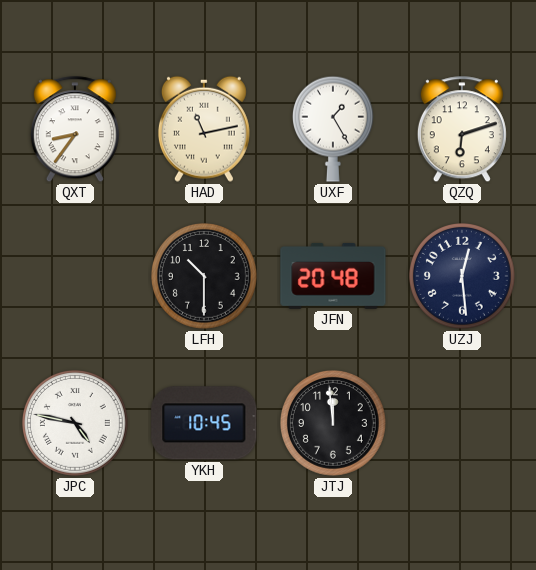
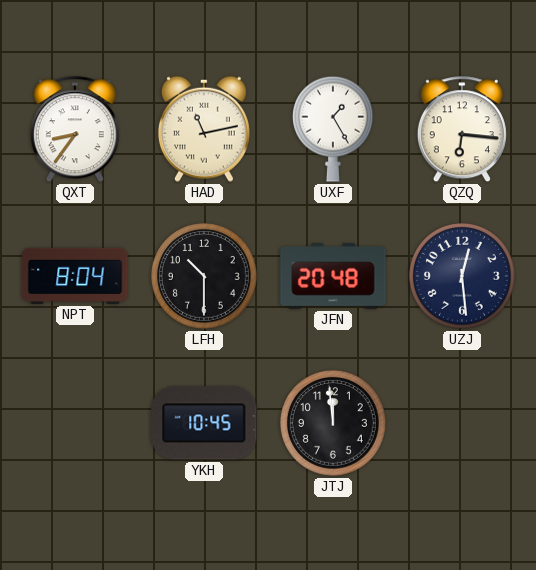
QZQ: 6:12 -> 6:16 (462, 130)
NPT: none -> 8:04 (75, 276)
JPC: 4:47 -> none (75, 423)
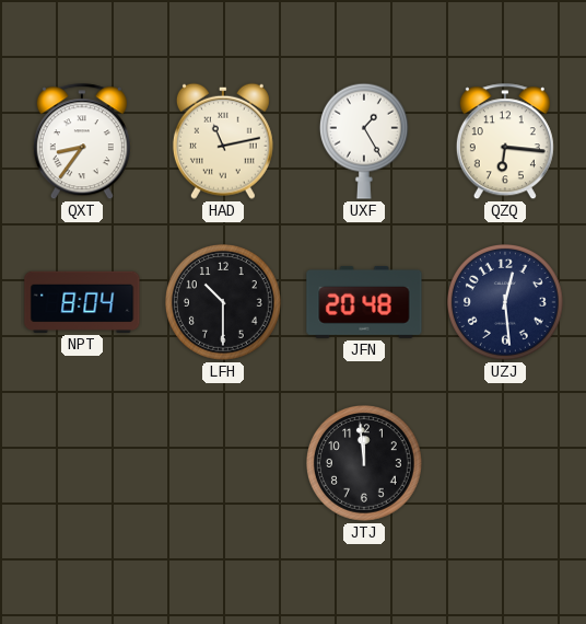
YKH: 10:45 -> none (204, 423)
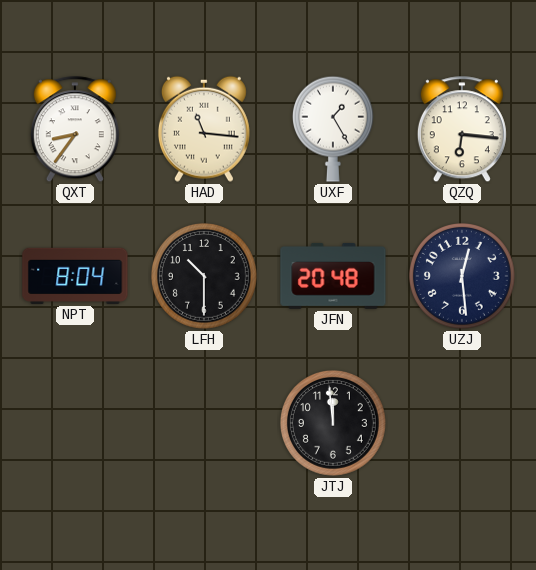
HAD: 11:13 -> 11:16 (204, 129)
